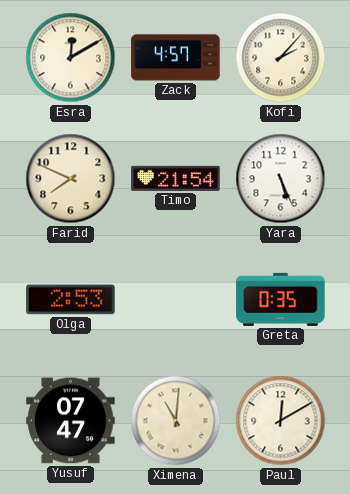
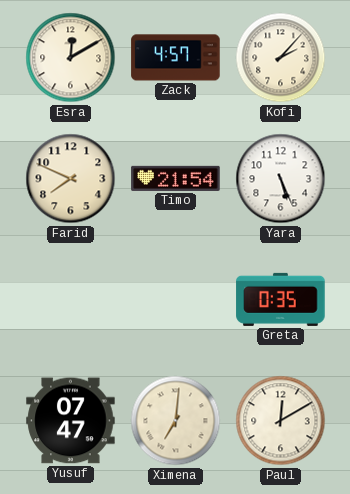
Olga: 2:53 -> none (71, 300)
Ximena: 11:01 -> 7:01 (176, 421)
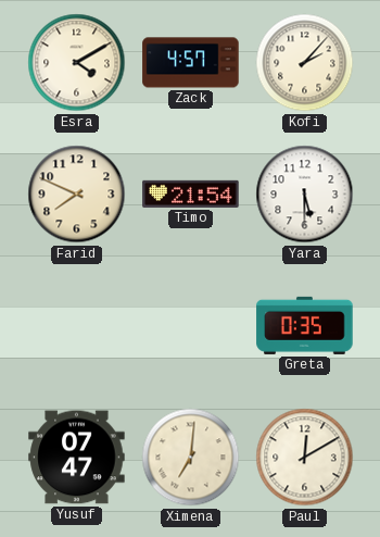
Esra: 12:10 -> 4:10 (77, 63)
Yara: 5:26 -> 5:30 (305, 195)
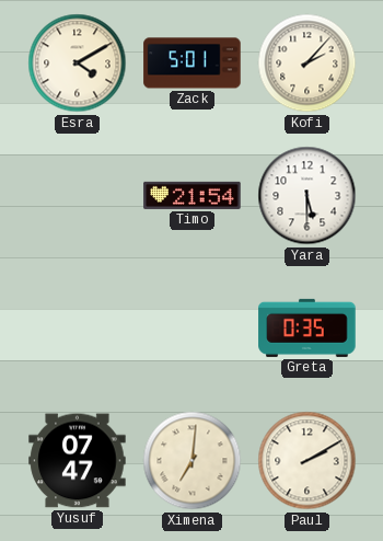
Zack: 4:57 -> 5:01 (193, 64)
Farid: 7:49 -> none (77, 195)
Paul: 12:10 -> 2:10 (307, 461)
